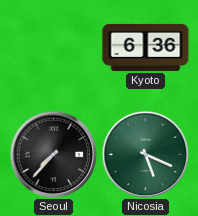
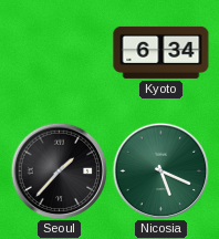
Kyoto: 6:36 -> 6:34 (161, 52)
Seoul: 7:37 -> 1:37 (59, 170)
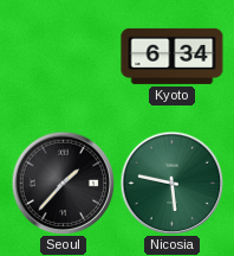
Nicosia: 5:19 -> 5:47 (171, 183)
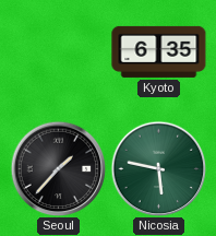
Kyoto: 6:34 -> 6:35 (159, 51)
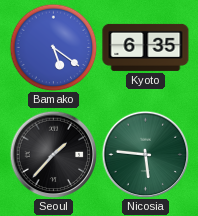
Bamako: none -> 5:21 (53, 47)
Nicosia: 5:47 -> 5:46 (145, 154)
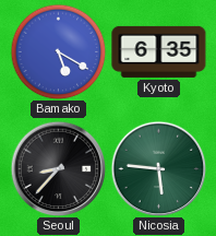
Bamako: 5:21 -> 5:20 (58, 51)
Seoul: 1:37 -> 8:37 (58, 168)
